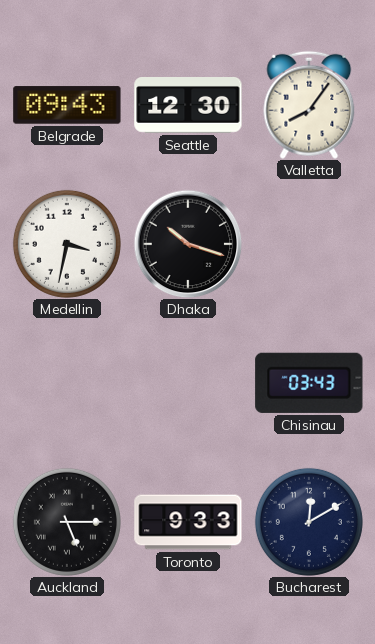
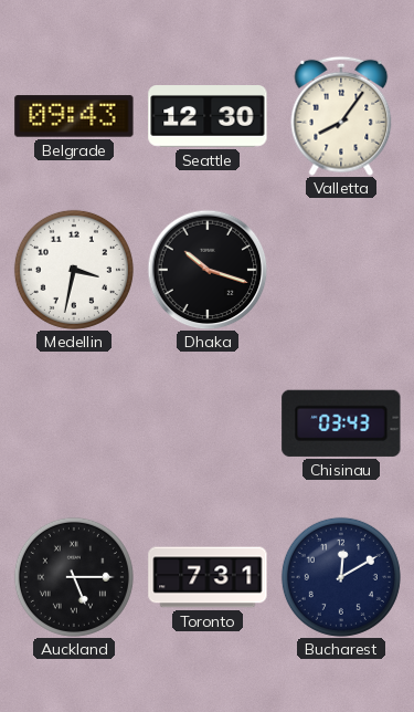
Toronto: 9:33 -> 7:31 (208, 577)
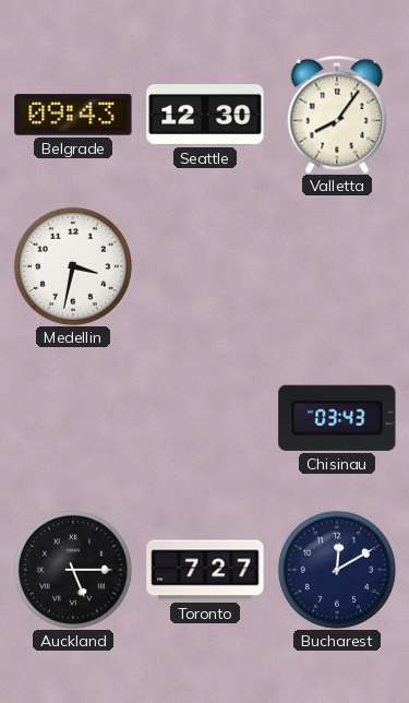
Dhaka: 10:18 -> none (208, 270)
Toronto: 7:31 -> 7:27 (205, 570)
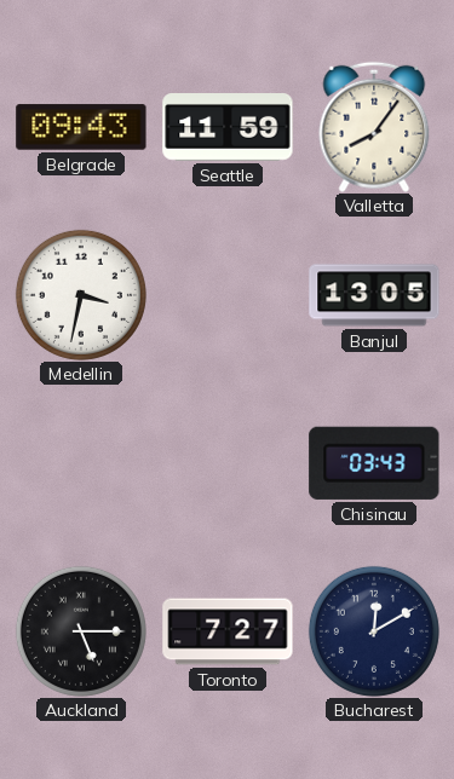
Seattle: 12:30 -> 11:59 (228, 128)
Banjul: none -> 13:05 (374, 295)
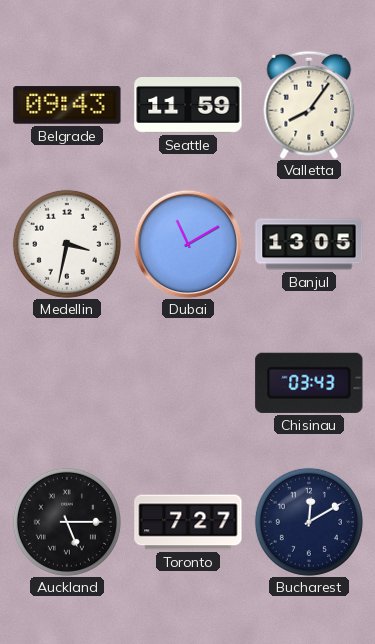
Dubai: none -> 11:10 (188, 244)
